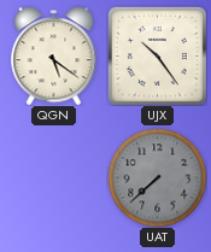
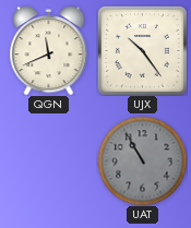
QGN: 5:21 -> 11:41 (49, 50)
UAT: 7:38 -> 10:55 (142, 160)
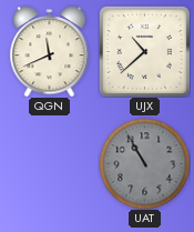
UJX: 10:24 -> 10:38 (144, 51)
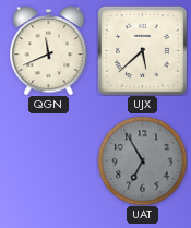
UJX: 10:38 -> 5:38 (142, 50)
UAT: 10:55 -> 6:55 (142, 160)
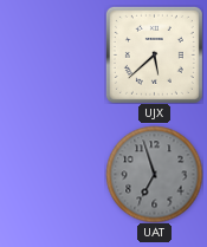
QGN: 11:41 -> none (49, 50)
UAT: 6:55 -> 6:57 (154, 174)
